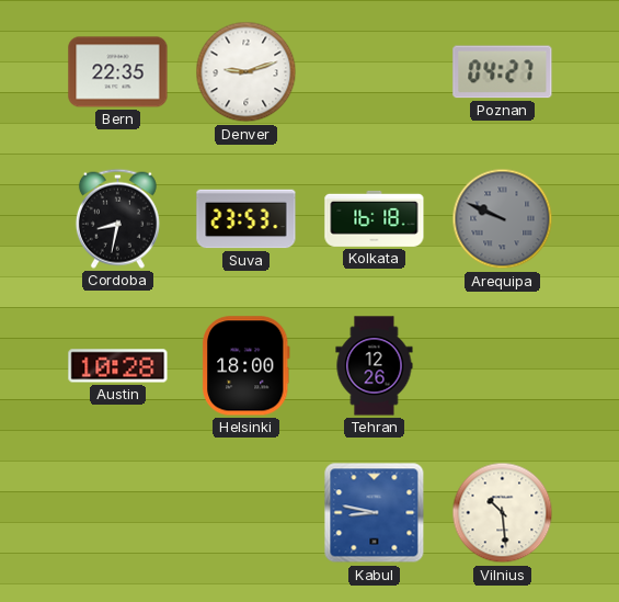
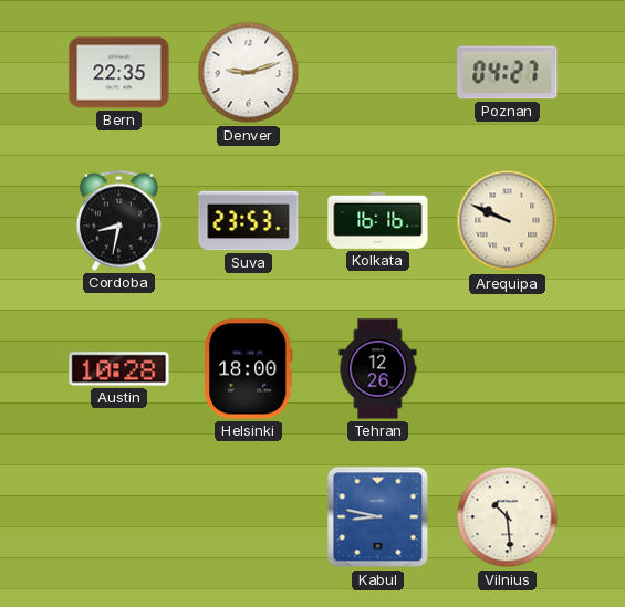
Kolkata: 16:18 -> 16:16 (378, 220)
Arequipa dial: grey -> cream (508, 221)
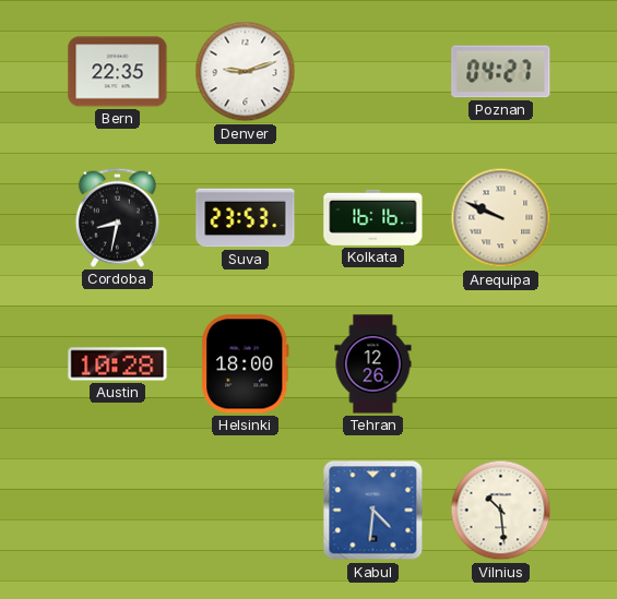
Kabul: 8:47 -> 4:31 (373, 511)
